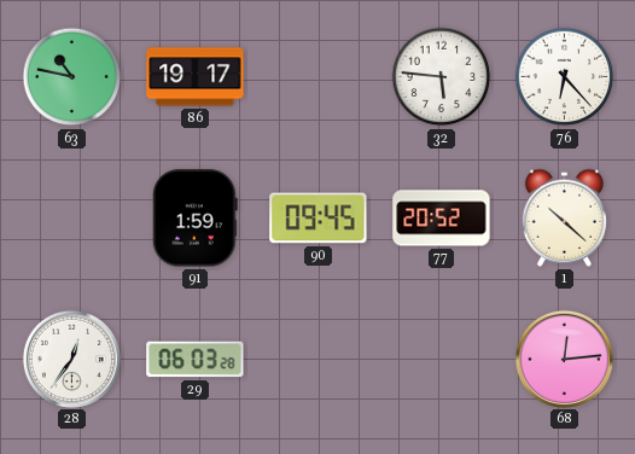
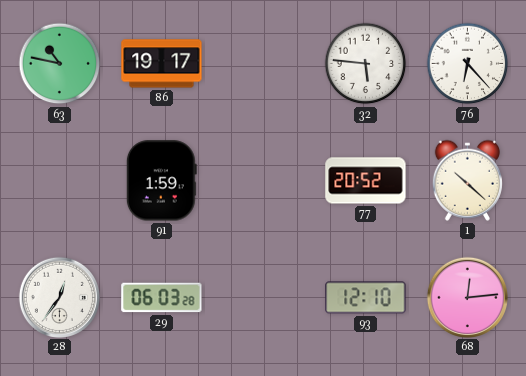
90: 09:45 -> none (319, 219)
93: none -> 12:10 (366, 298)
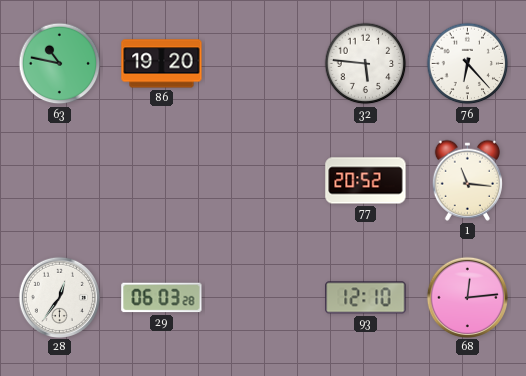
86: 19:17 -> 19:20 (162, 64)
91: 1:59 -> none (161, 181)
1: 10:22 -> 11:16 (467, 180)
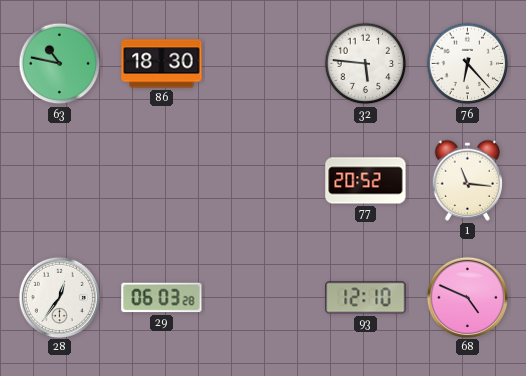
86: 19:20 -> 18:30 (162, 64)
68: 12:14 -> 4:49 (467, 297)
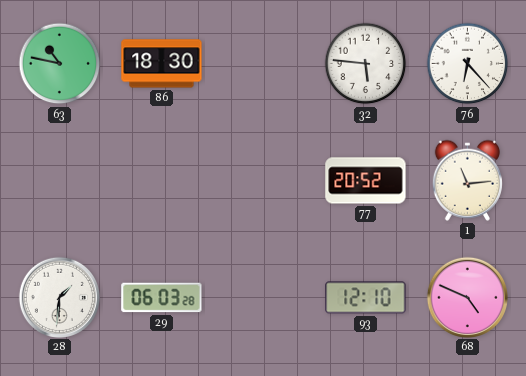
1: 11:16 -> 11:14 (467, 180)
28: 12:36 -> 1:31 (59, 297)
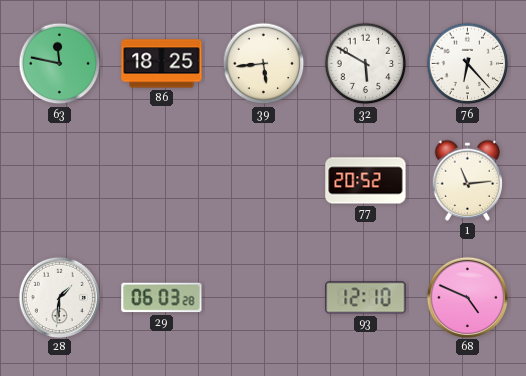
63: 10:47 -> 11:47 (60, 64)
86: 18:30 -> 18:25 (162, 64)
39: none -> 5:44 (264, 64)
32: 5:46 -> 5:50 (366, 64)
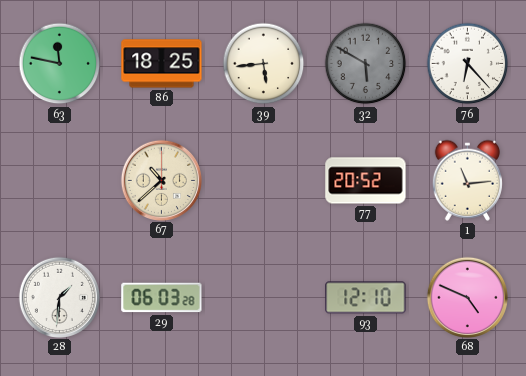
32 dial: white -> grey (366, 64)
67: none -> 10:38 (161, 180)
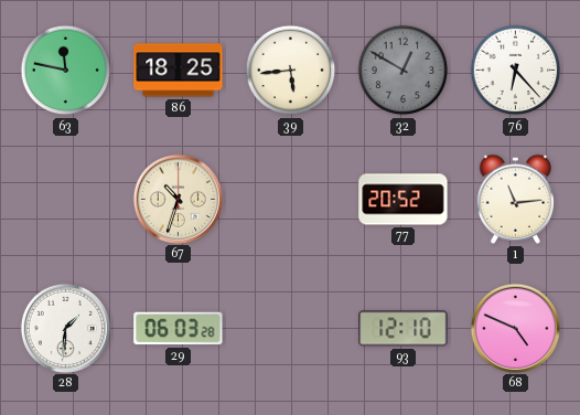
32: 5:50 -> 12:50 (404, 71)
67: 10:38 -> 10:33 (178, 199)
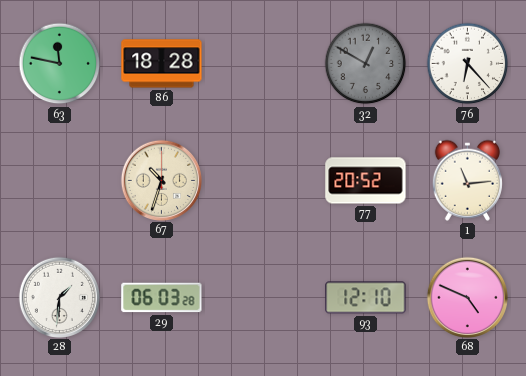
86: 18:25 -> 18:28 (162, 64)
39: 5:44 -> none (291, 71)
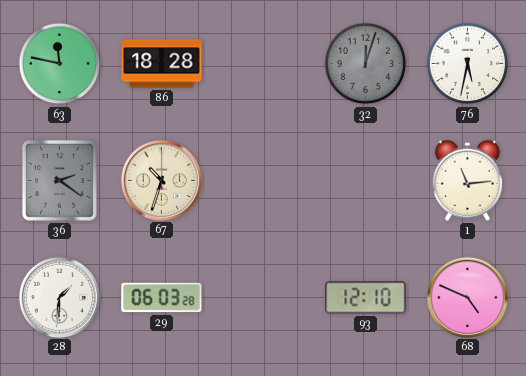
32: 12:50 -> 12:03 (366, 64)
76: 6:23 -> 5:32 (468, 64)
36: none -> 2:21 (59, 180)
77: 20:52 -> none (366, 181)
